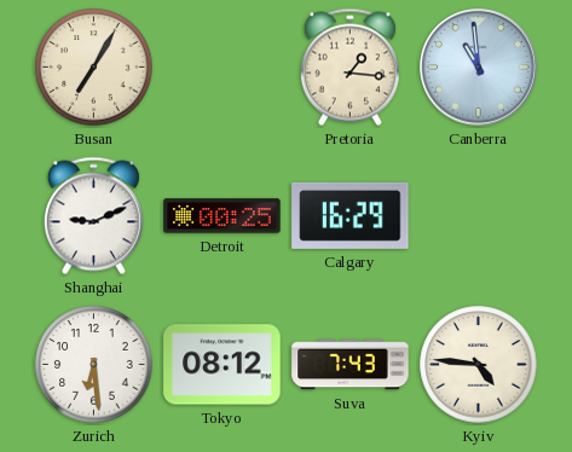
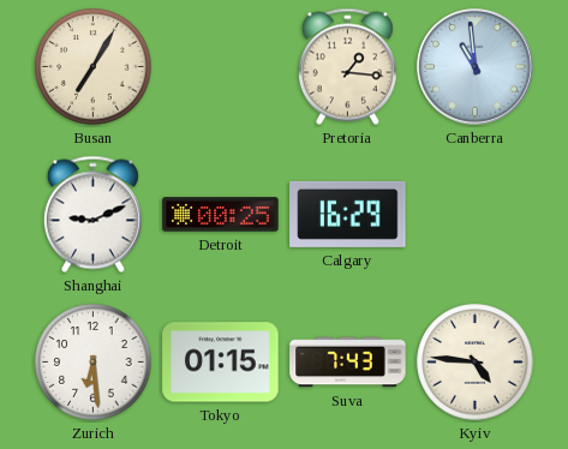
Tokyo: 08:12 -> 01:15 (221, 363)
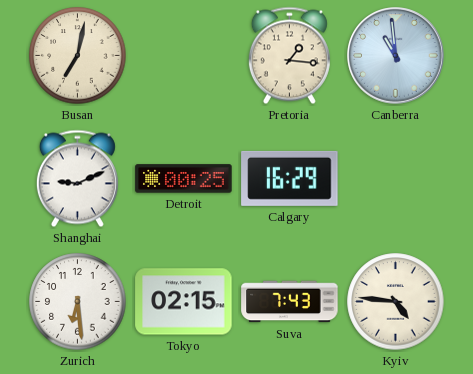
Busan: 7:05 -> 7:02 (78, 56)
Tokyo: 01:15 -> 02:15 (184, 302)
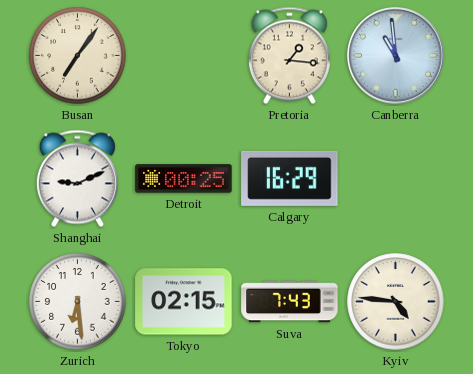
Busan: 7:02 -> 7:06 (78, 56)
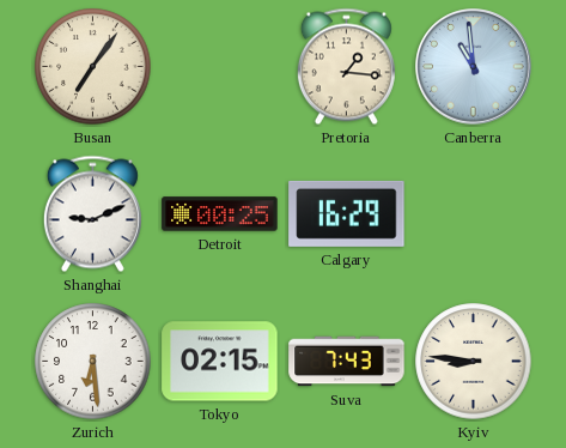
Kyiv: 4:46 -> 8:46 (474, 362)
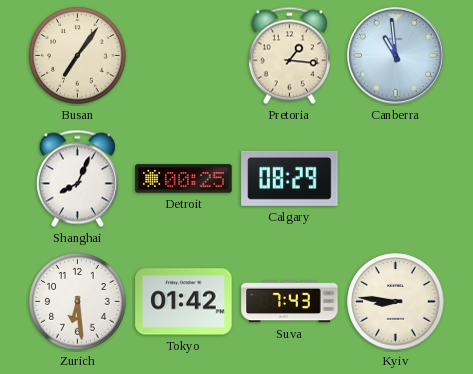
Shanghai: 9:11 -> 8:04 (77, 179)
Calgary: 16:29 -> 08:29 (290, 178)
Tokyo: 02:15 -> 01:42 (184, 302)
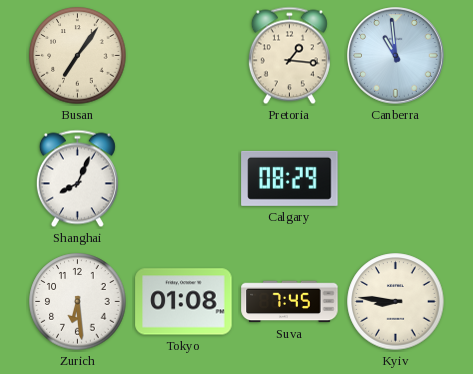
Detroit: 00:25 -> none (184, 179)
Tokyo: 01:42 -> 01:08 (184, 302)
Suva: 7:43 -> 7:45 (290, 302)
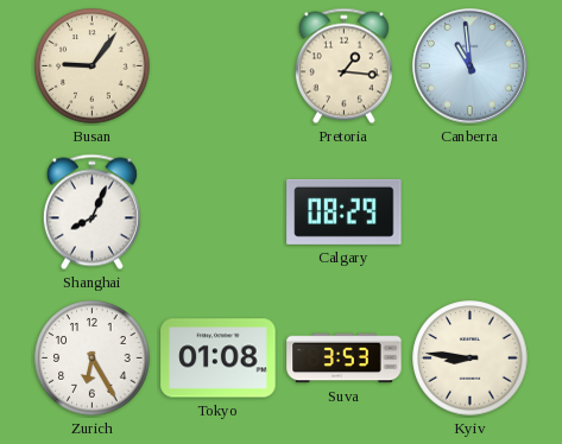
Busan: 7:06 -> 9:06 (93, 66)
Zurich: 6:29 -> 6:25 (93, 359)
Suva: 7:45 -> 3:53 (345, 359)
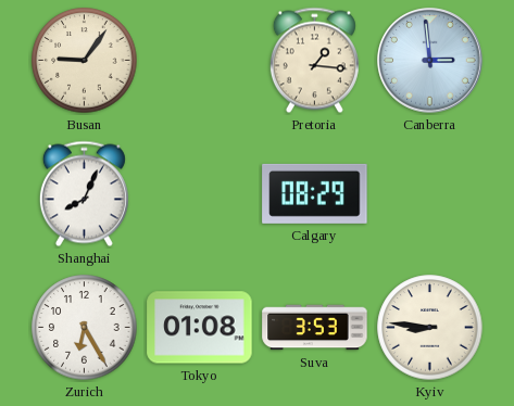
Canberra: 10:59 -> 2:59 (430, 61)
